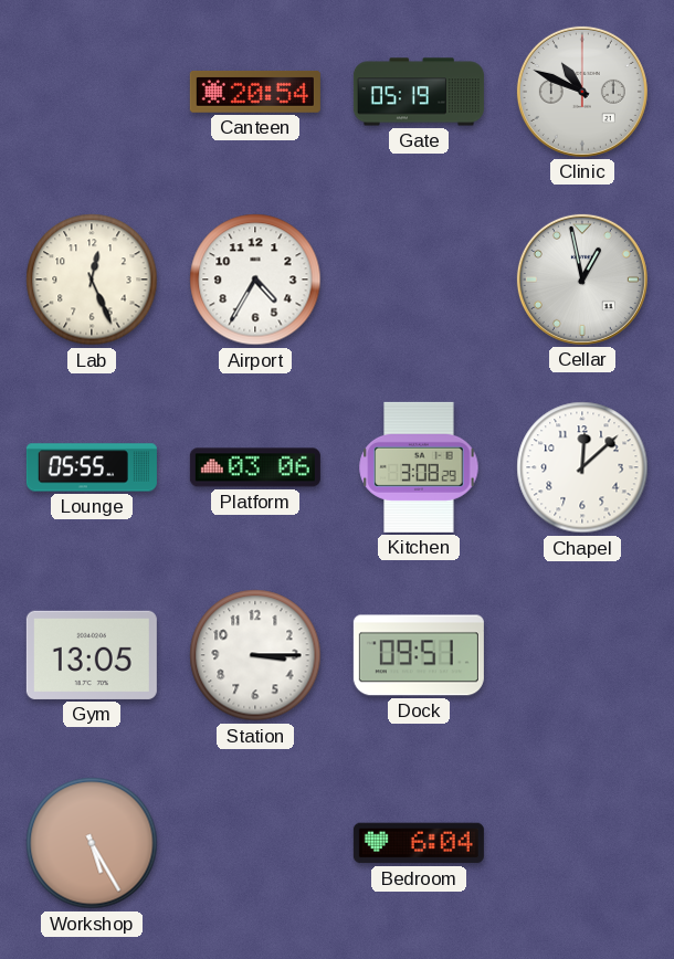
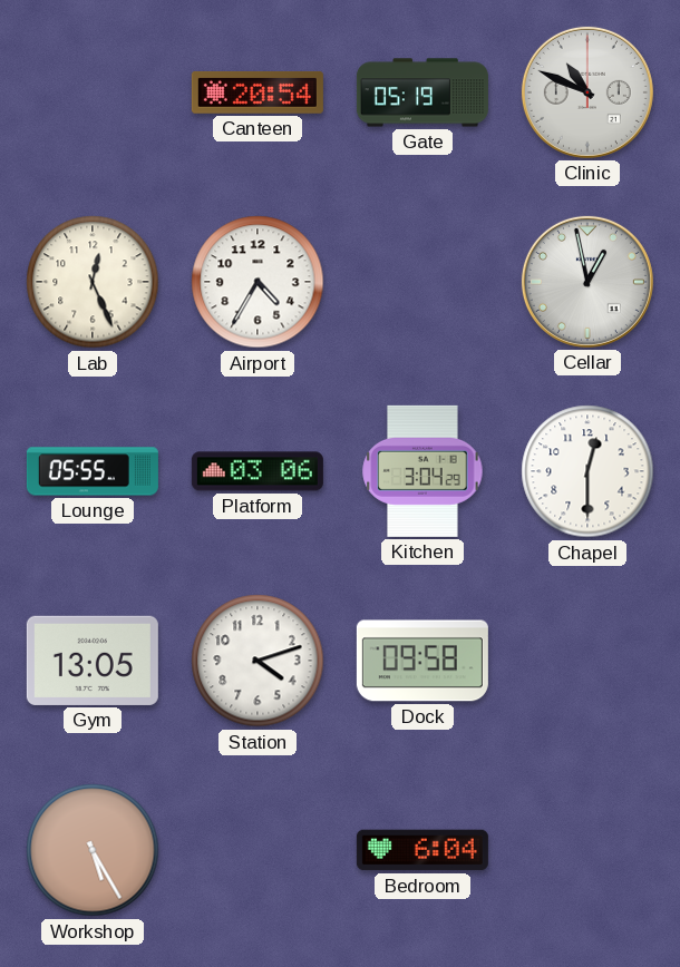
Kitchen: 3:08 -> 3:04 (422, 471)
Chapel: 12:08 -> 12:30 (587, 471)
Station: 3:15 -> 4:12 (258, 661)
Dock: 09:51 -> 09:58 (422, 661)
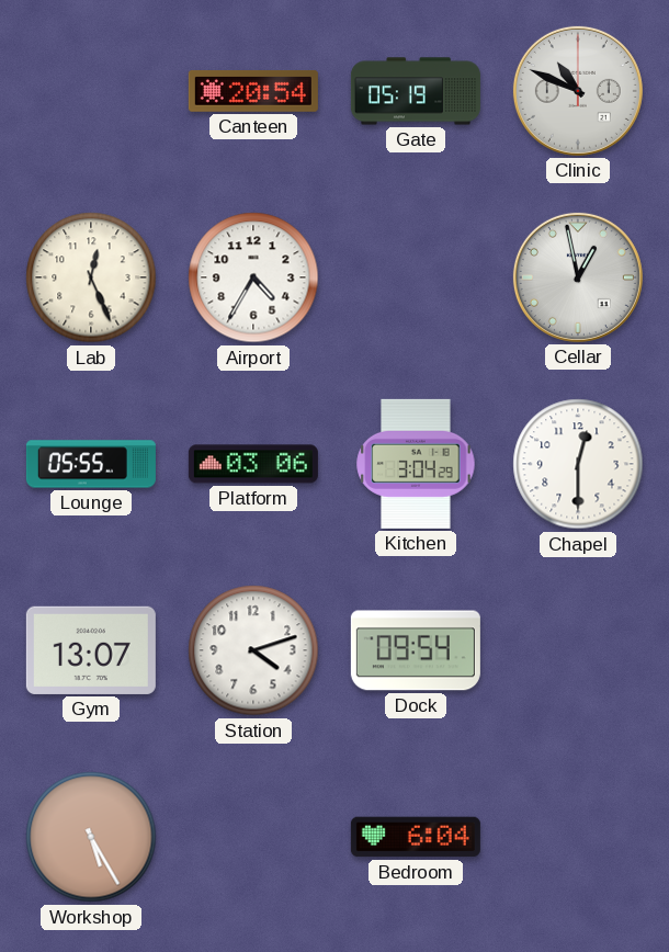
Gym: 13:05 -> 13:07 (91, 650)
Dock: 09:58 -> 09:54 (416, 650)
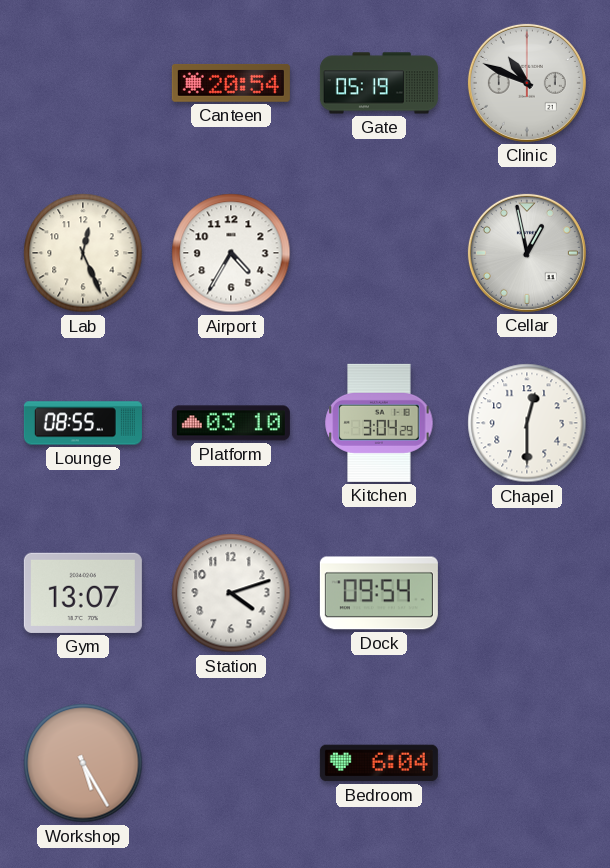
Lounge: 05:55 -> 08:55 (83, 423)
Platform: 03:06 -> 03:10 (231, 423)
